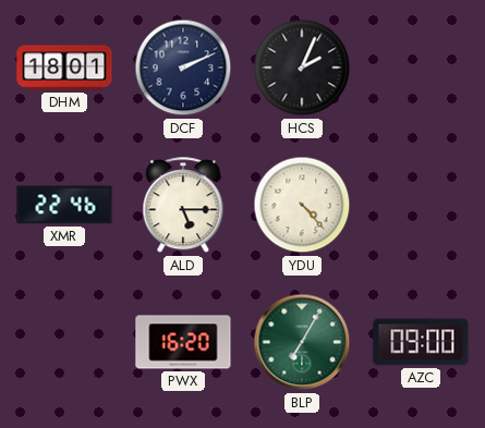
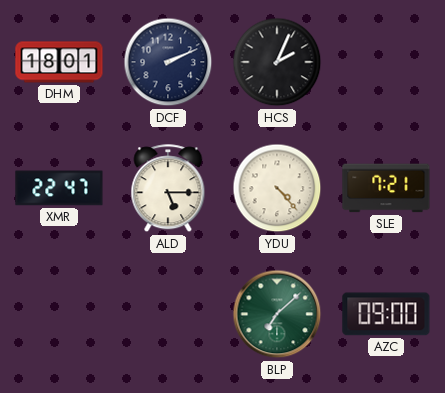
XMR: 22:46 -> 22:47 (59, 188)
SLE: none -> 7:21 (386, 188)
PWX: 16:20 -> none (183, 342)
BLP: 7:05 -> 7:08 (277, 314)
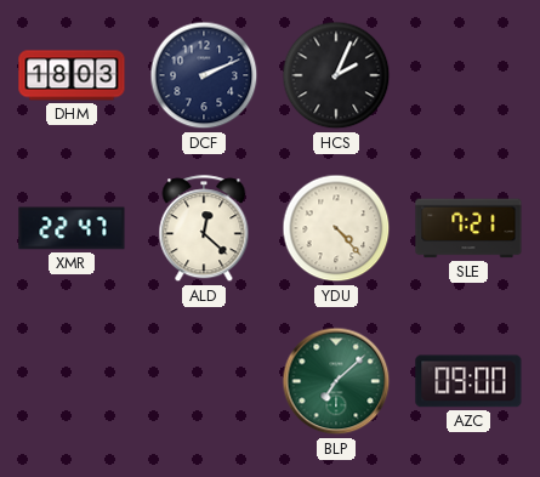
DHM: 18:01 -> 18:03 (72, 75)
ALD: 5:15 -> 12:22 (204, 229)
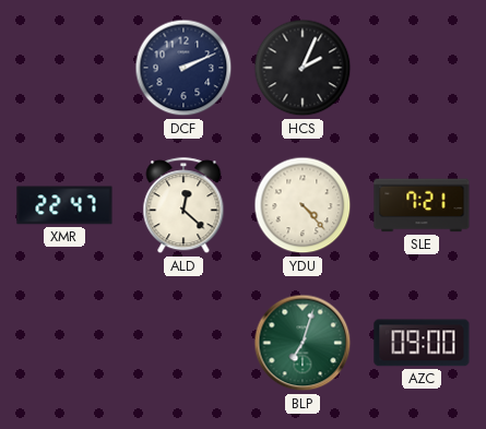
DHM: 18:03 -> none (72, 75)
BLP: 7:08 -> 7:03 (303, 343)
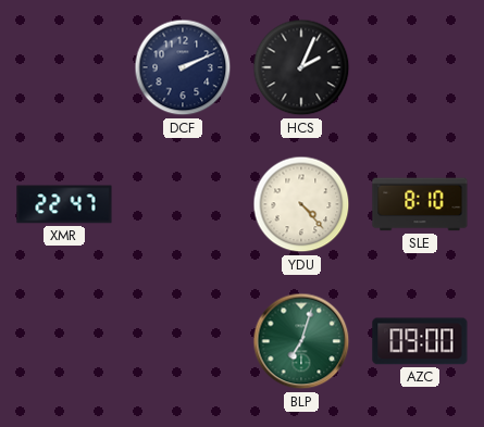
ALD: 12:22 -> none (183, 206)
SLE: 7:21 -> 8:10 (420, 204)
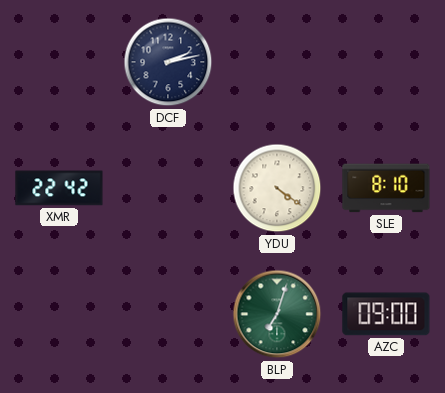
DCF: 2:11 -> 2:13 (168, 62)
HCS: 2:04 -> none (301, 67)
XMR: 22:47 -> 22:42 (59, 188)
YDU: 4:23 -> 4:21 (277, 188)
